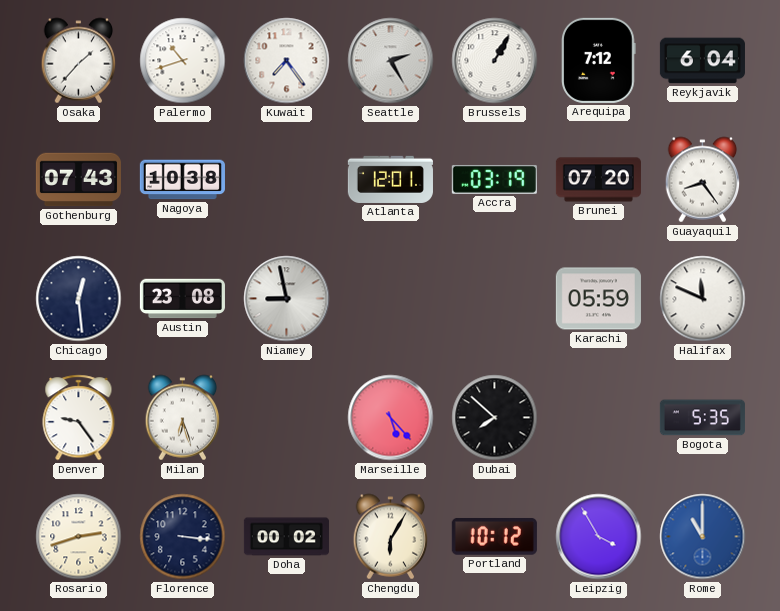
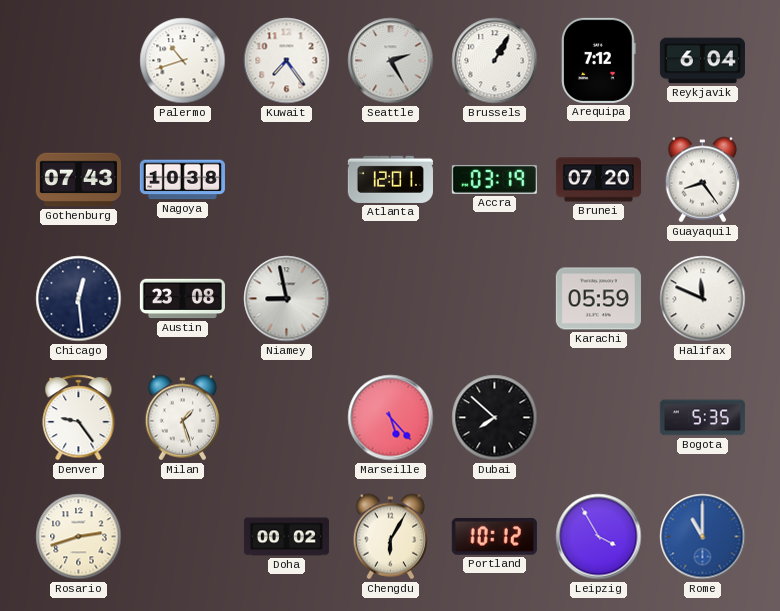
Osaka: 1:37 -> none (79, 61)
Milan: 6:27 -> 1:27 (183, 418)
Florence: 3:16 -> none (183, 537)
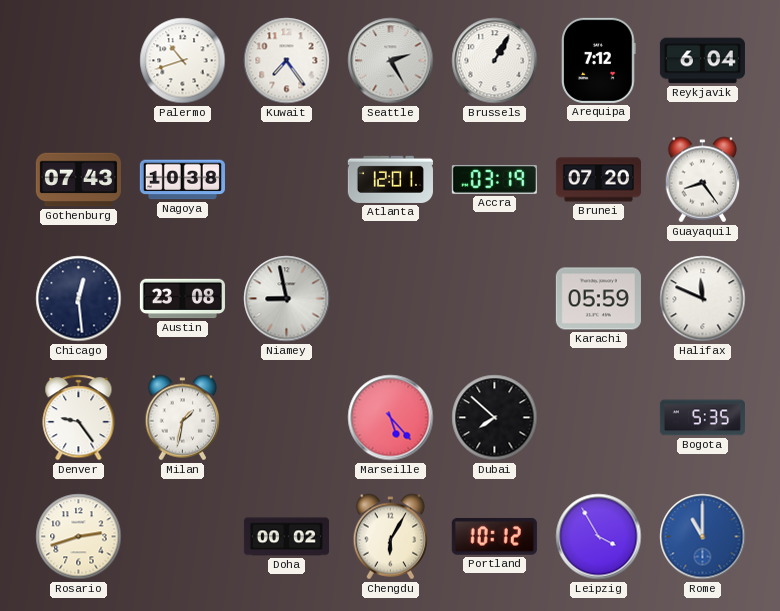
Milan: 1:27 -> 1:32 (183, 418)
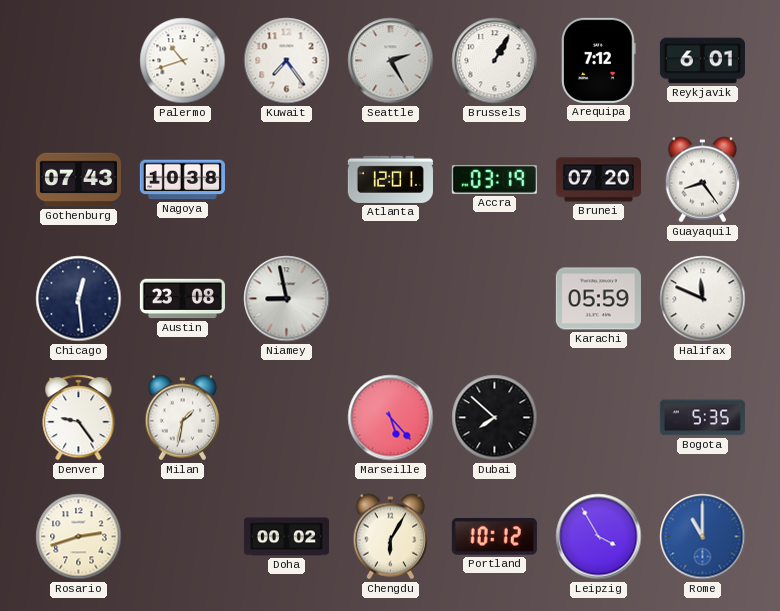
Reykjavik: 6:04 -> 6:01 (702, 61)
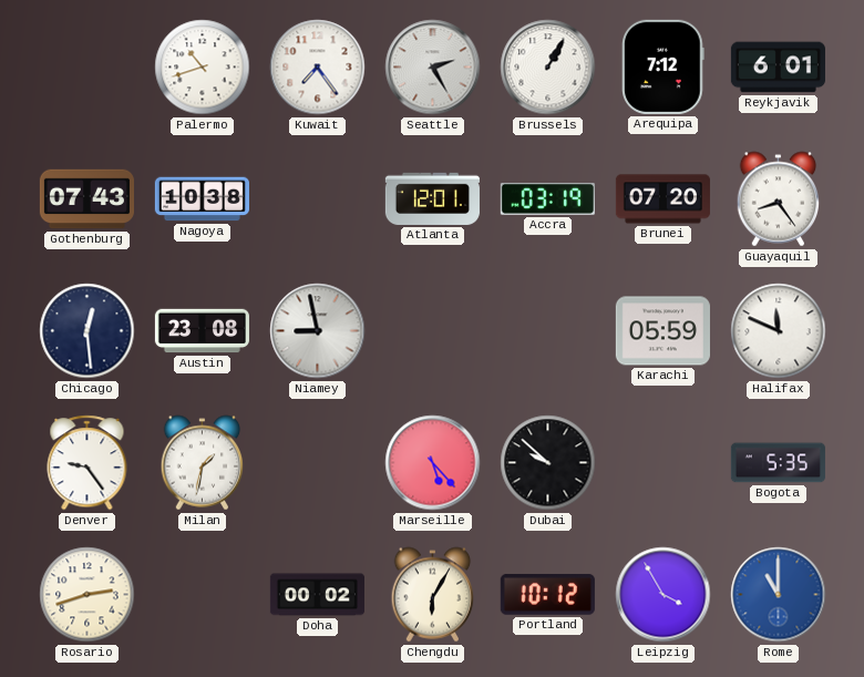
Dubai: 7:52 -> 9:52 (548, 463)
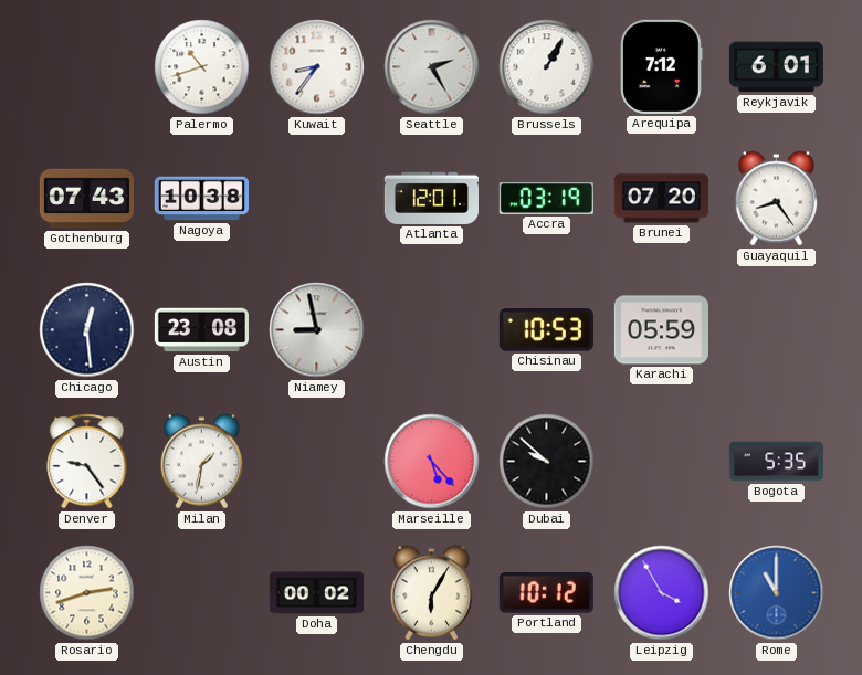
Kuwait: 7:24 -> 8:36 (317, 67)
Chisinau: none -> 10:53 (546, 330)
Halifax: 11:49 -> none (779, 331)
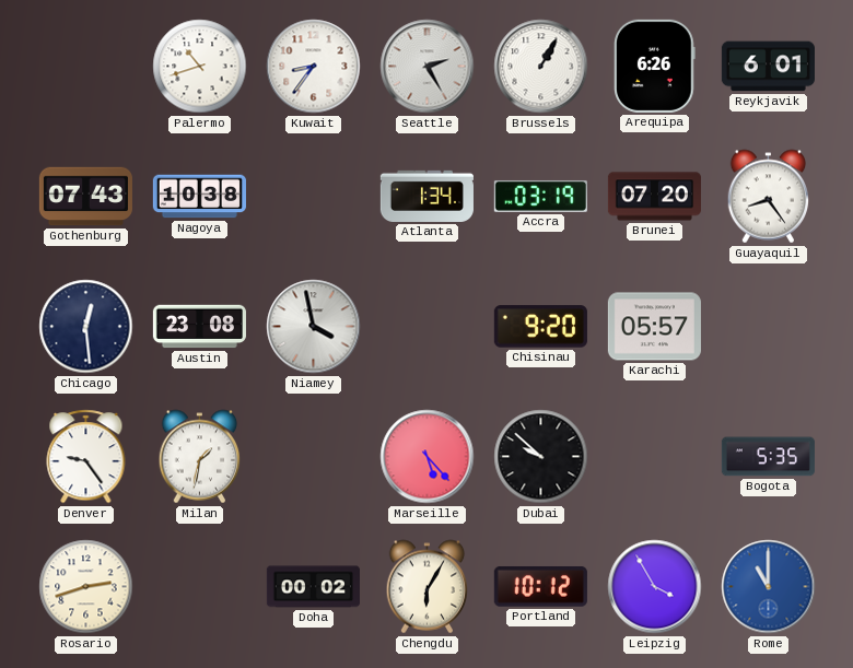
Arequipa: 7:12 -> 6:26 (655, 66)
Atlanta: 12:01 -> 1:34 (426, 196)
Niamey: 8:58 -> 3:58 (314, 327)
Chisinau: 10:53 -> 9:20 (540, 327)
Karachi: 05:59 -> 05:57 (654, 327)
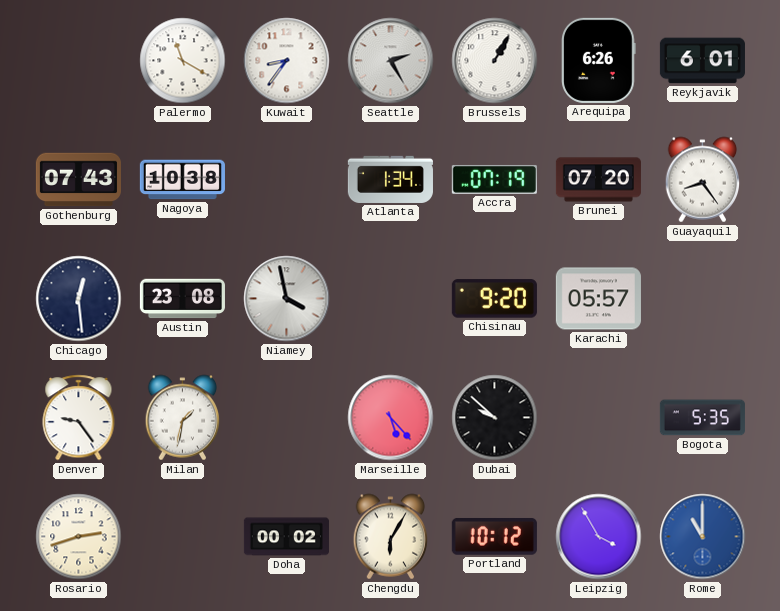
Palermo: 10:42 -> 11:20 (183, 61)
Accra: 03:19 -> 07:19 (494, 180)
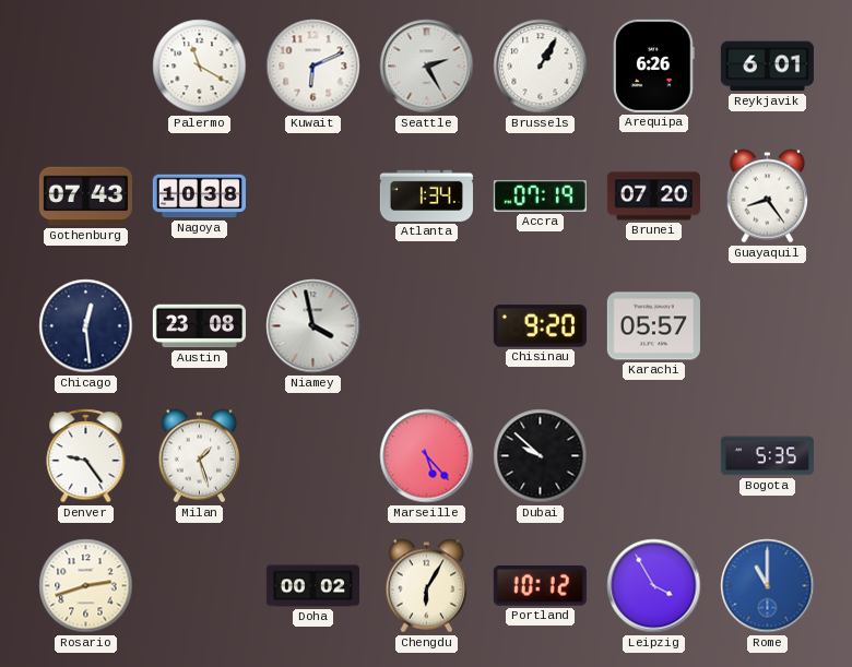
Kuwait: 8:36 -> 6:11 (313, 67)
Milan: 1:32 -> 1:27 (200, 456)
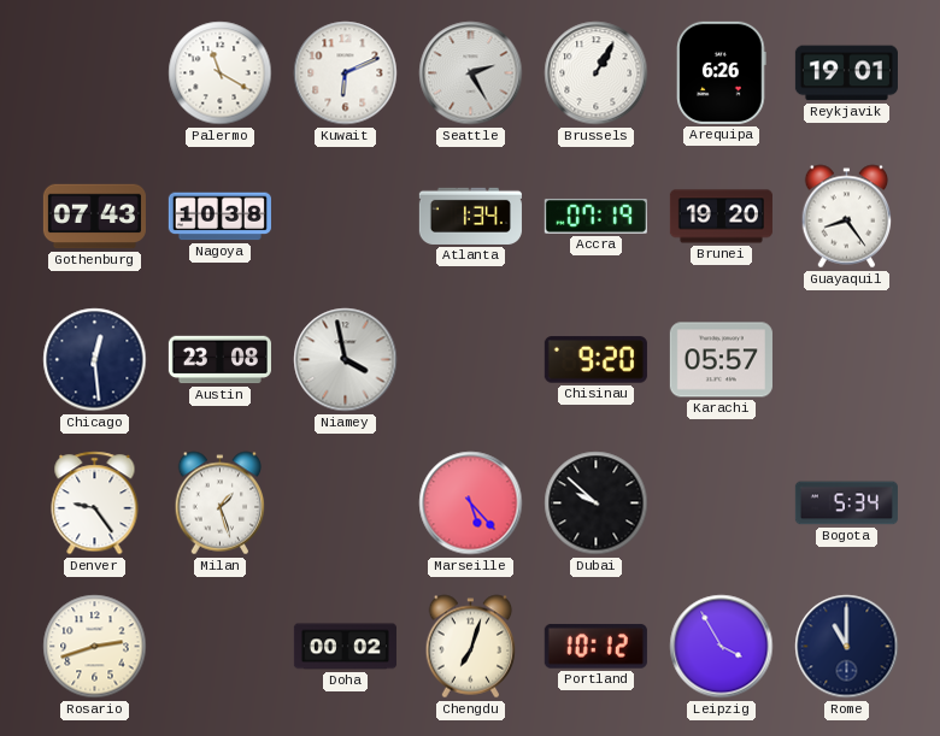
Reykjavik: 6:01 -> 19:01 (846, 73)
Brunei: 07:20 -> 19:20 (721, 217)
Bogota: 5:35 -> 5:34 (846, 504)
Chengdu: 6:05 -> 7:03 (471, 647)
Rome dial: blue -> navy (847, 647)
